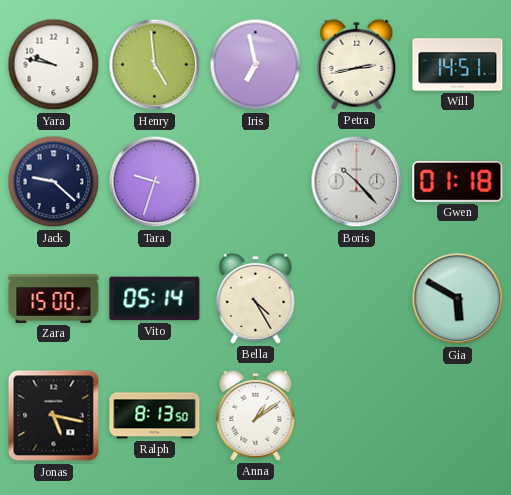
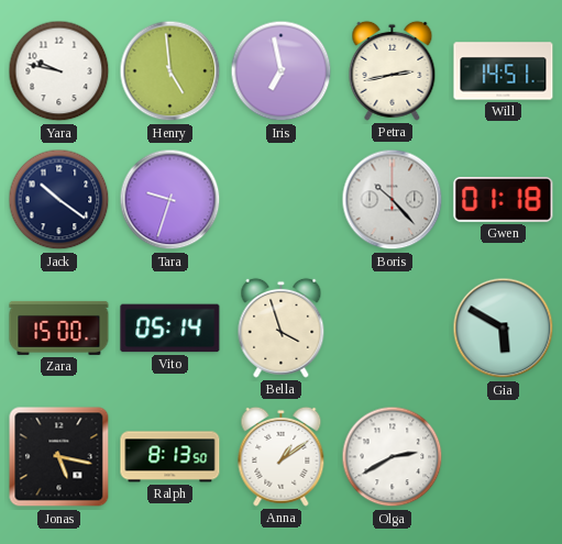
Jack: 9:22 -> 10:21 (59, 200)
Bella: 4:25 -> 3:57 (282, 327)
Olga: none -> 2:40 (393, 457)
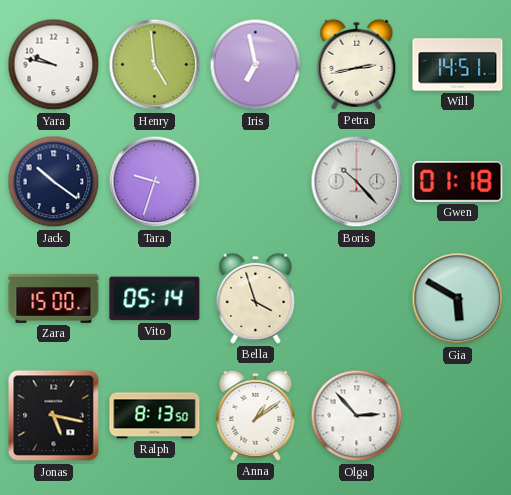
Olga: 2:40 -> 2:53 (357, 416)
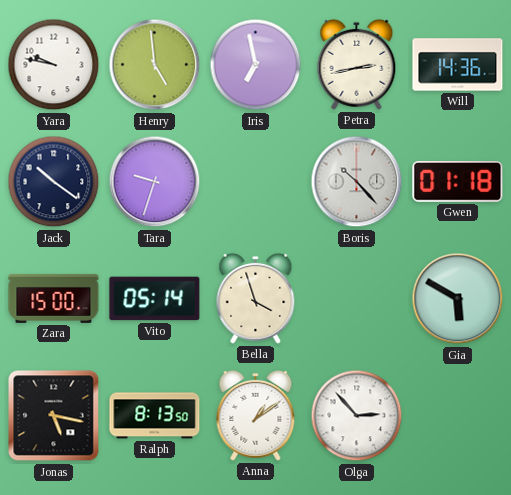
Will: 14:51 -> 14:36 (458, 65)
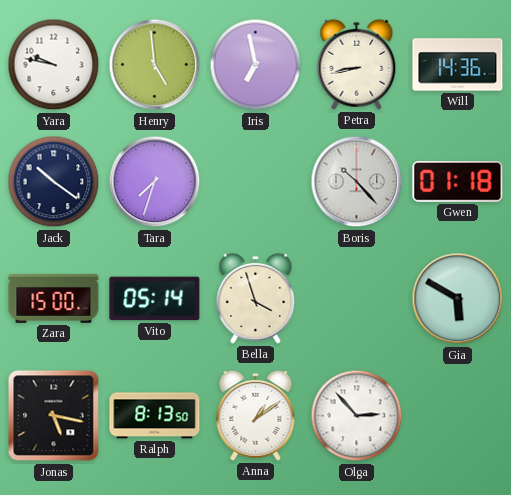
Petra: 2:43 -> 8:43 (357, 64)
Tara: 9:33 -> 7:33 (155, 182)
